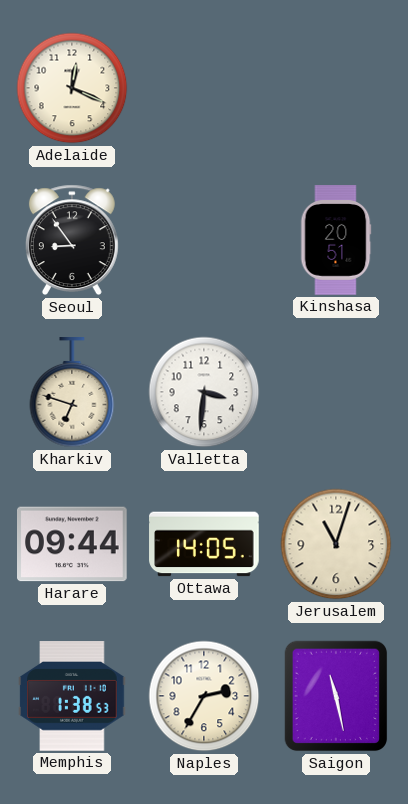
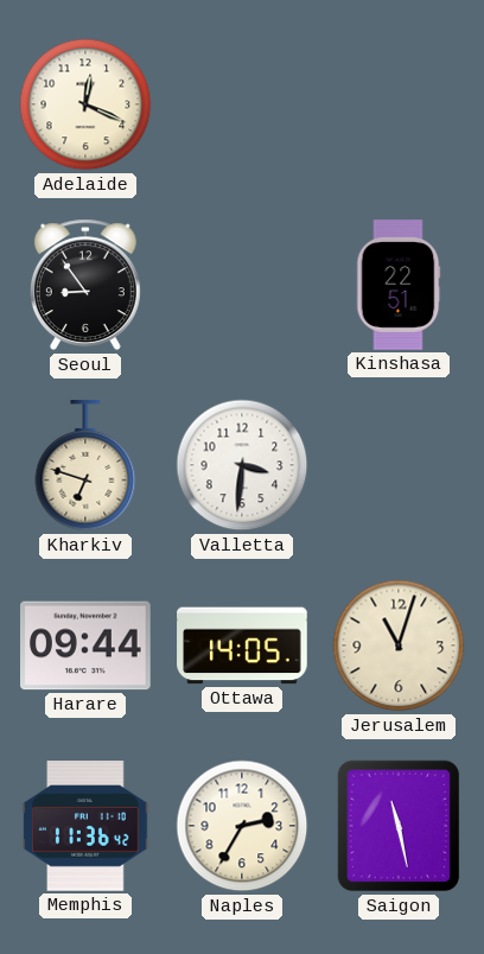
Kinshasa: 20:51 -> 22:51 (399, 285)
Memphis: 1:38 -> 11:36 (85, 826)
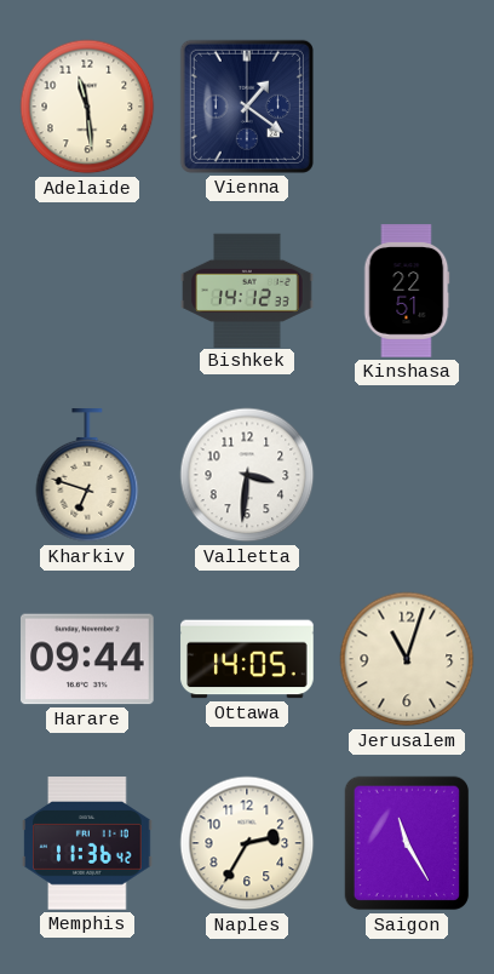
Adelaide: 12:19 -> 11:29 (87, 107)
Vienna: none -> 1:21 (247, 107)
Seoul: 8:54 -> none (85, 285)
Bishkek: none -> 14:12 (247, 290)
Saigon: 11:28 -> 11:25 (407, 843)
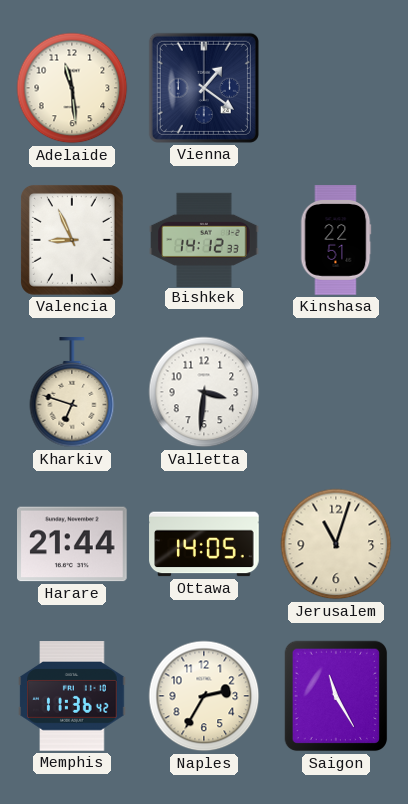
Valencia: none -> 8:56 (72, 240)
Harare: 09:44 -> 21:44 (72, 544)
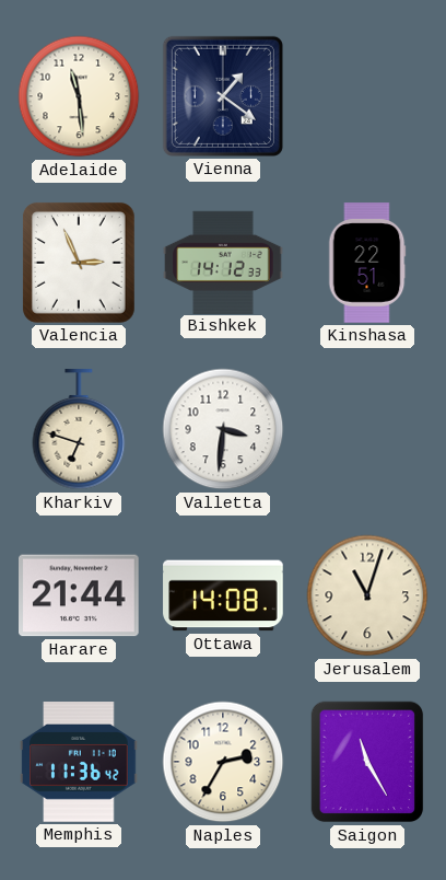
Valencia: 8:56 -> 2:56 (79, 263)
Ottawa: 14:05 -> 14:08 (223, 595)
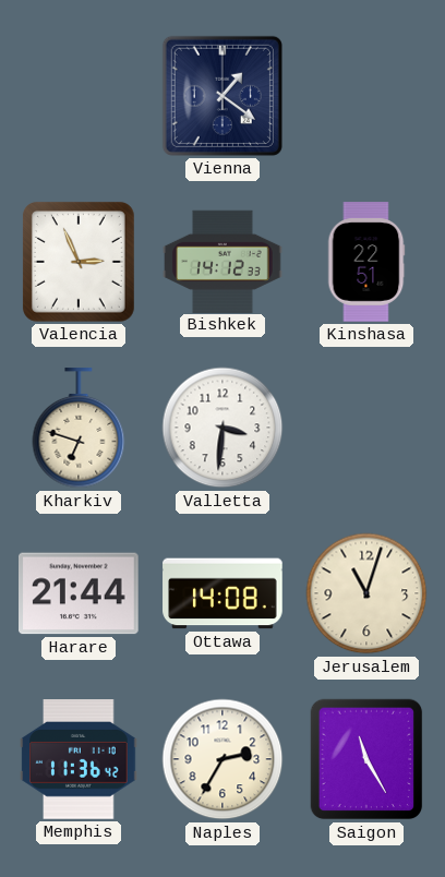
Adelaide: 11:29 -> none (79, 96)
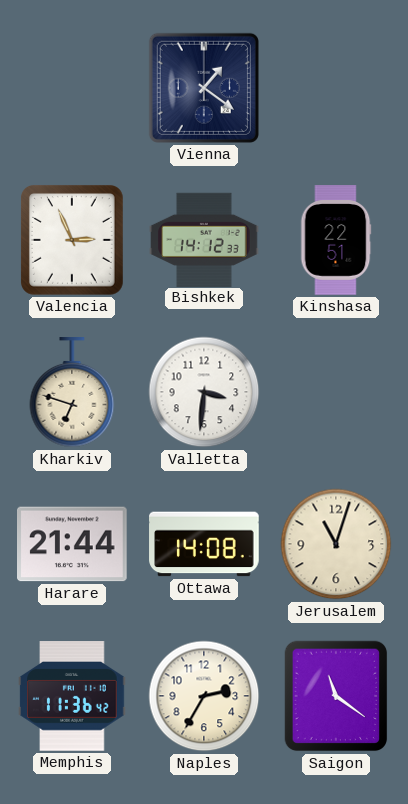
Saigon: 11:25 -> 11:21 (336, 696)
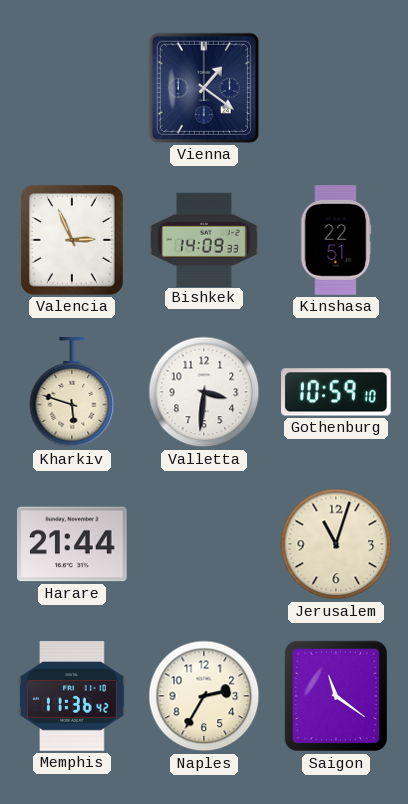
Bishkek: 14:12 -> 14:09 (204, 239)
Kharkiv: 6:48 -> 5:48 (72, 393)
Gothenburg: none -> 10:59 (337, 392)
Ottawa: 14:08 -> none (204, 544)
